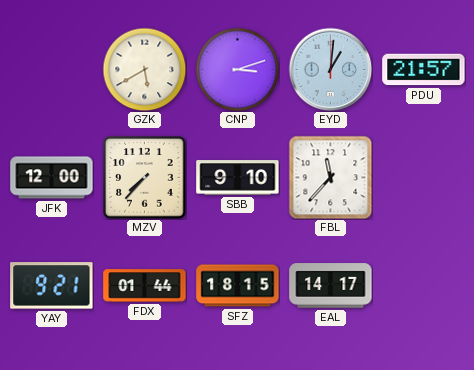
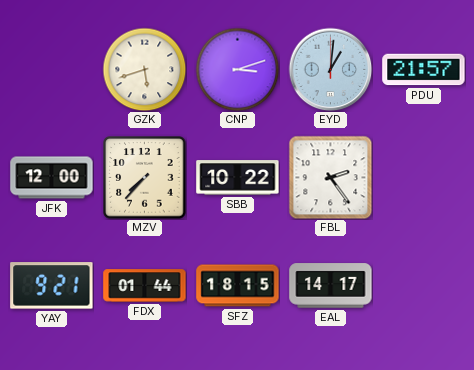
GZK: 5:40 -> 5:42 (144, 69)
SBB: 9:10 -> 10:22 (238, 178)
FBL: 11:37 -> 2:24 (330, 177)
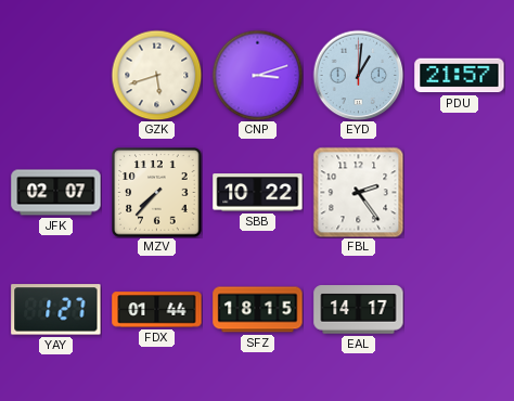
JFK: 12:00 -> 02:07 (56, 193)
YAY: 9:21 -> 1:27 (56, 310)
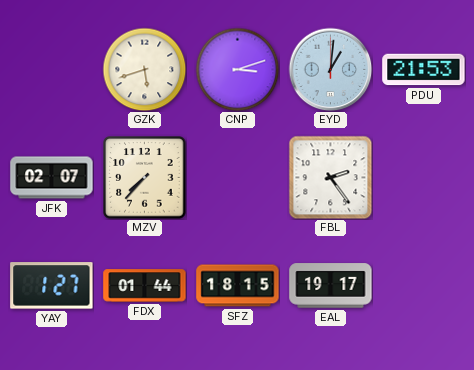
PDU: 21:57 -> 21:53 (424, 70)
SBB: 10:22 -> none (258, 193)
EAL: 14:17 -> 19:17 (331, 286)
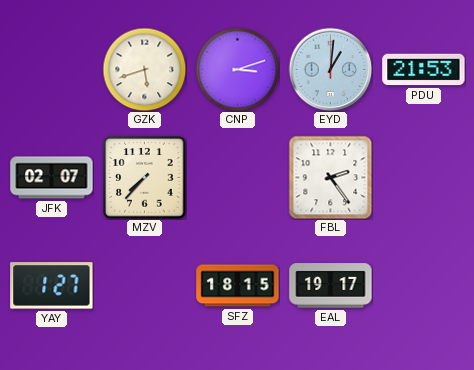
FDX: 01:44 -> none (145, 286)
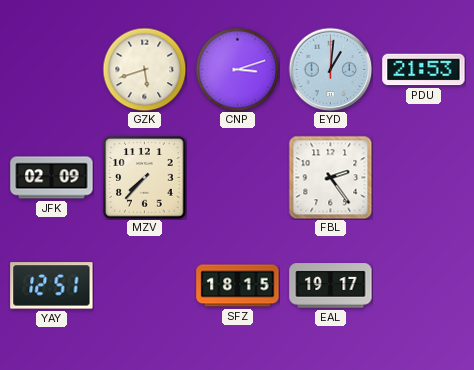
JFK: 02:07 -> 02:09 (52, 178)
YAY: 1:27 -> 12:51 (52, 286)
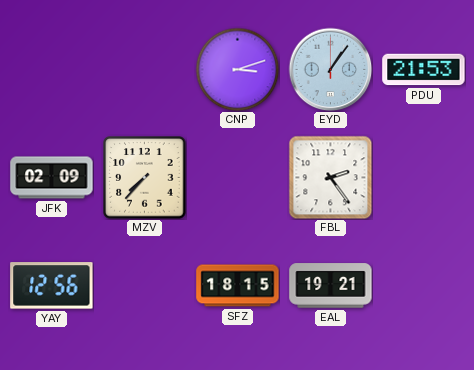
GZK: 5:42 -> none (144, 69)
EYD: 1:01 -> 1:06 (330, 69)
YAY: 12:51 -> 12:56 (52, 286)
EAL: 19:17 -> 19:21 (331, 286)
